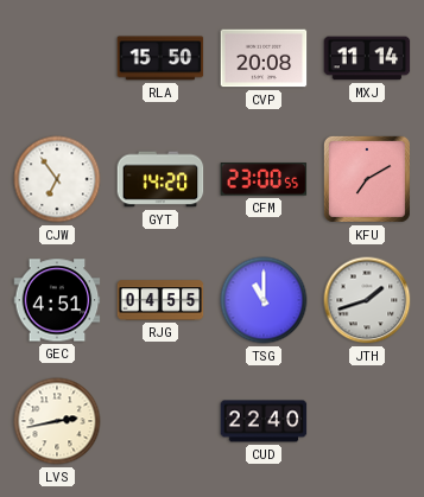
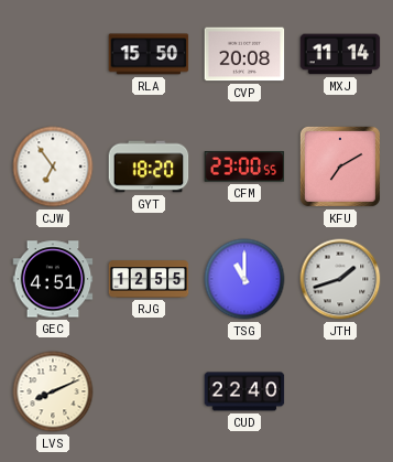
GYT: 14:20 -> 18:20 (149, 166)
RJG: 04:55 -> 12:55 (149, 279)
LVS: 2:43 -> 8:11 (53, 391)
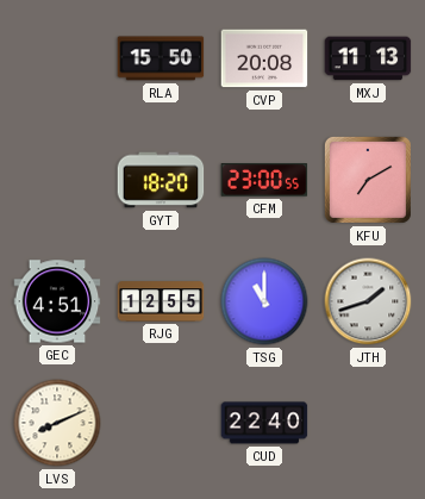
MXJ: 11:14 -> 11:13 (368, 58)
CJW: 6:54 -> none (53, 166)
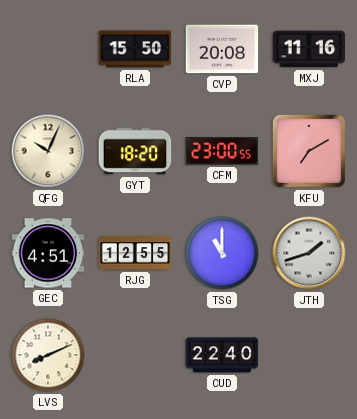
MXJ: 11:13 -> 11:16 (309, 49)
QFG: none -> 10:04 (48, 151)
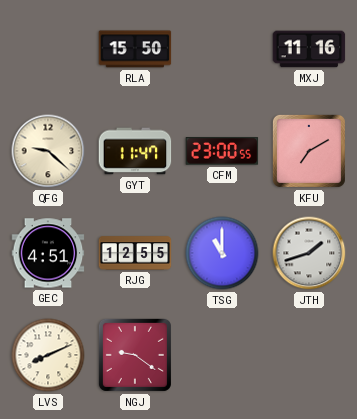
CVP: 20:08 -> none (222, 49)
QFG: 10:04 -> 9:22 (48, 151)
GYT: 18:20 -> 11:47 (135, 151)
NGJ: none -> 9:21 (135, 355)
CUD: 22:40 -> none (222, 355)
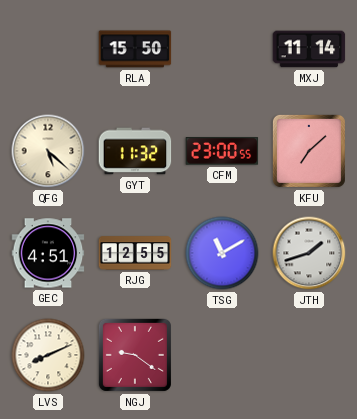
MXJ: 11:16 -> 11:14 (309, 49)
QFG: 9:22 -> 5:22 (48, 151)
GYT: 11:47 -> 11:32 (135, 151)
KFU: 7:10 -> 7:08 (309, 151)
TSG: 11:00 -> 11:10 (222, 253)
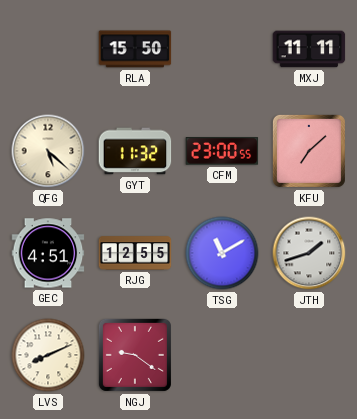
MXJ: 11:14 -> 11:11 (309, 49)
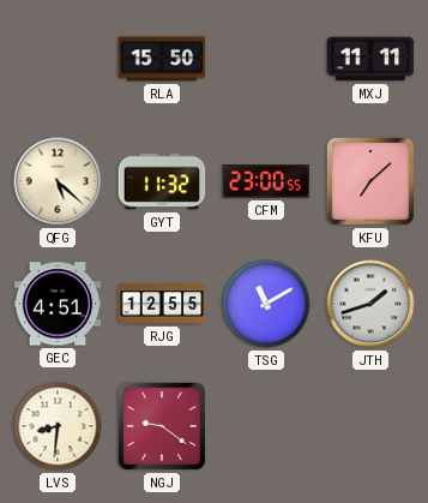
LVS: 8:11 -> 8:31 (58, 426)
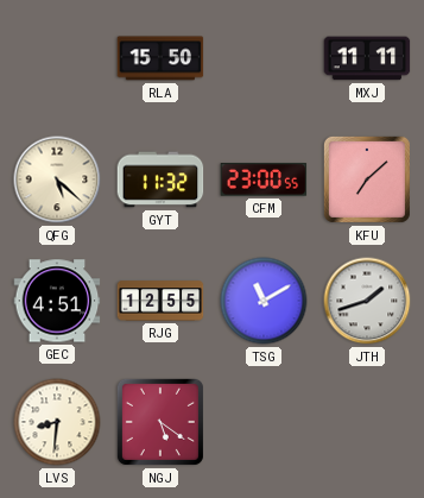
NGJ: 9:21 -> 5:21 (160, 422)
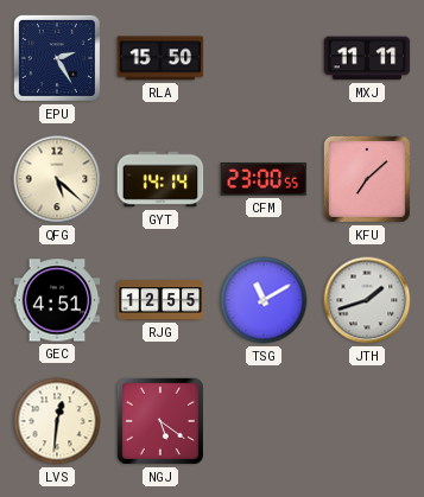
EPU: none -> 2:25 (57, 58)
GYT: 11:32 -> 14:14 (160, 179)
LVS: 8:31 -> 12:31 (57, 421)
